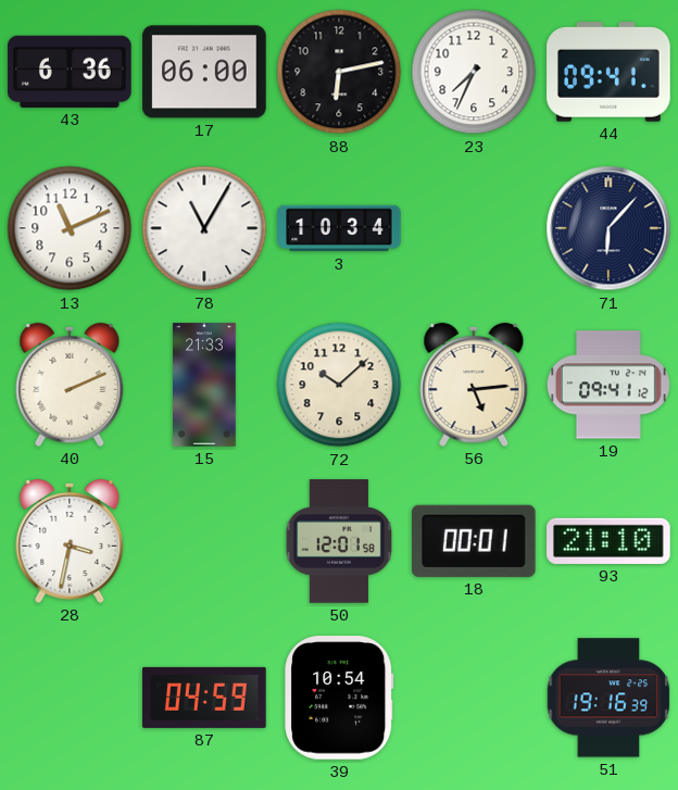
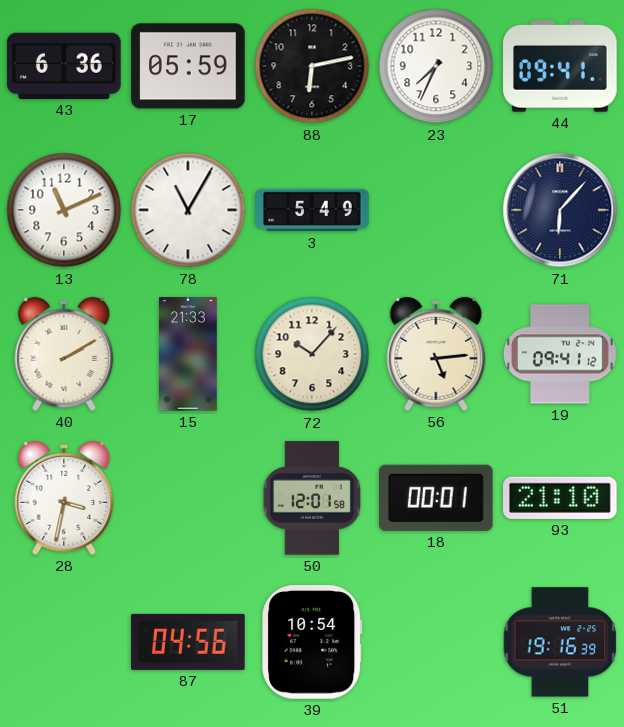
17: 06:00 -> 05:59 (188, 66)
3: 10:34 -> 5:49 (312, 210)
40: 2:11 -> 2:10 (64, 354)
72: 10:08 -> 10:07 (312, 354)
87: 04:59 -> 04:56 (188, 642)
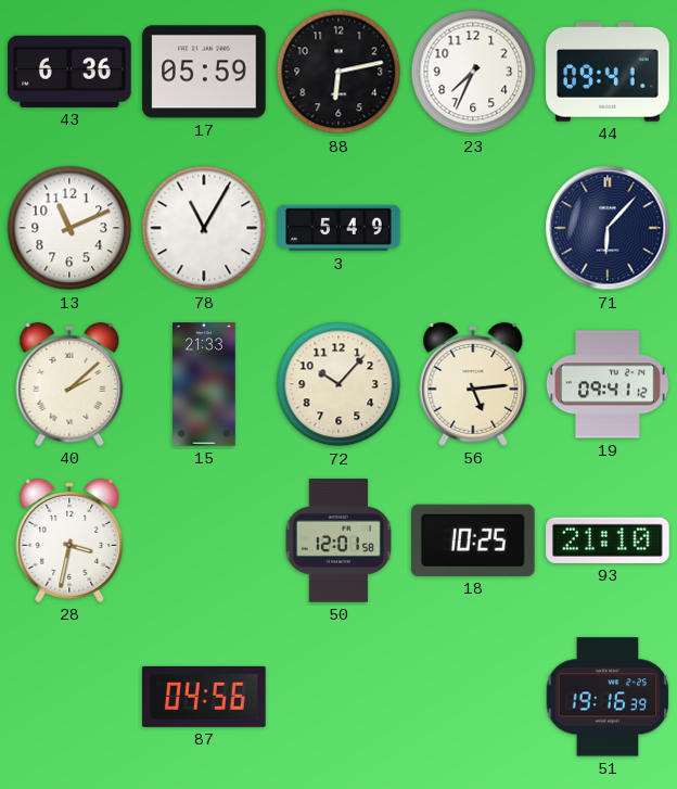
40: 2:10 -> 2:08 (69, 384)
18: 00:01 -> 10:25 (474, 540)
39: 10:54 -> none (312, 642)
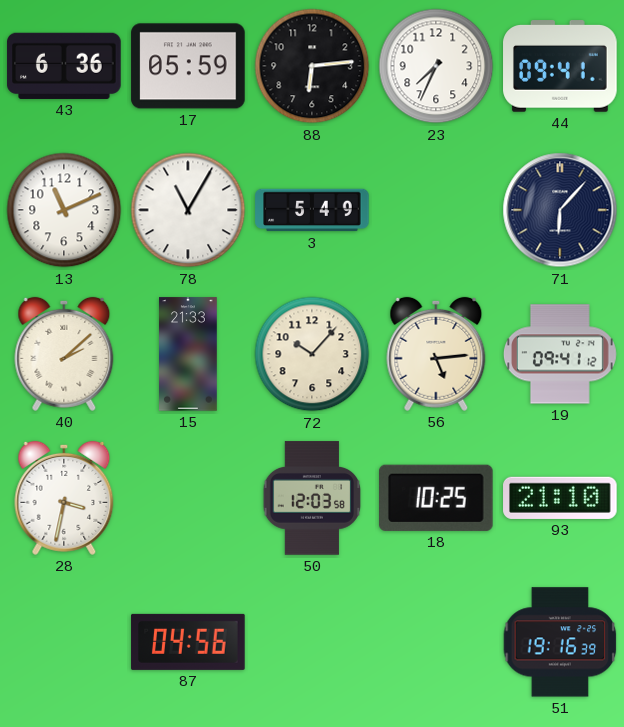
88: 6:13 -> 6:14 (312, 66)
50: 12:01 -> 12:03 (312, 498)
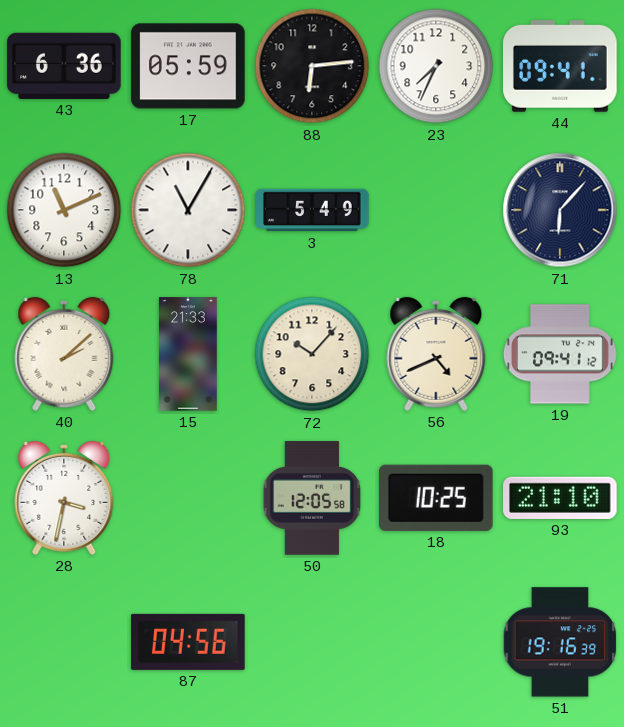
56: 5:14 -> 4:41 (436, 354)
50: 12:03 -> 12:05 (312, 498)
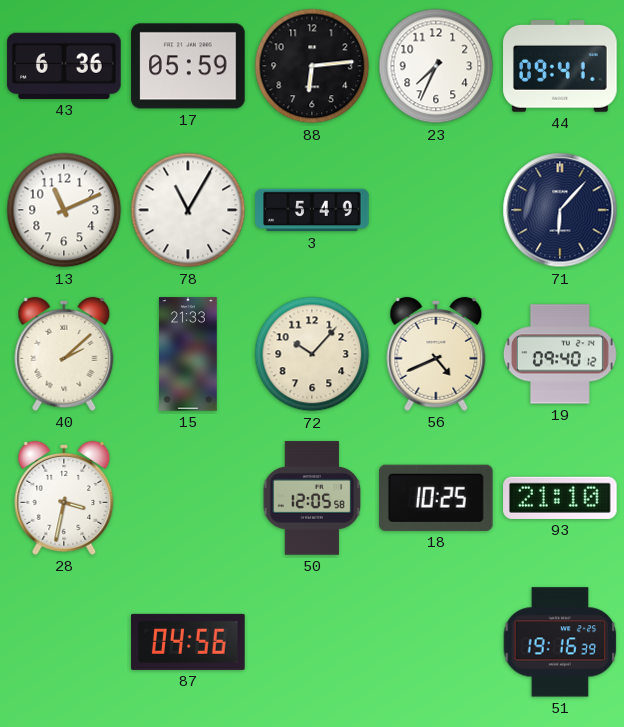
19: 09:41 -> 09:40 (560, 354)
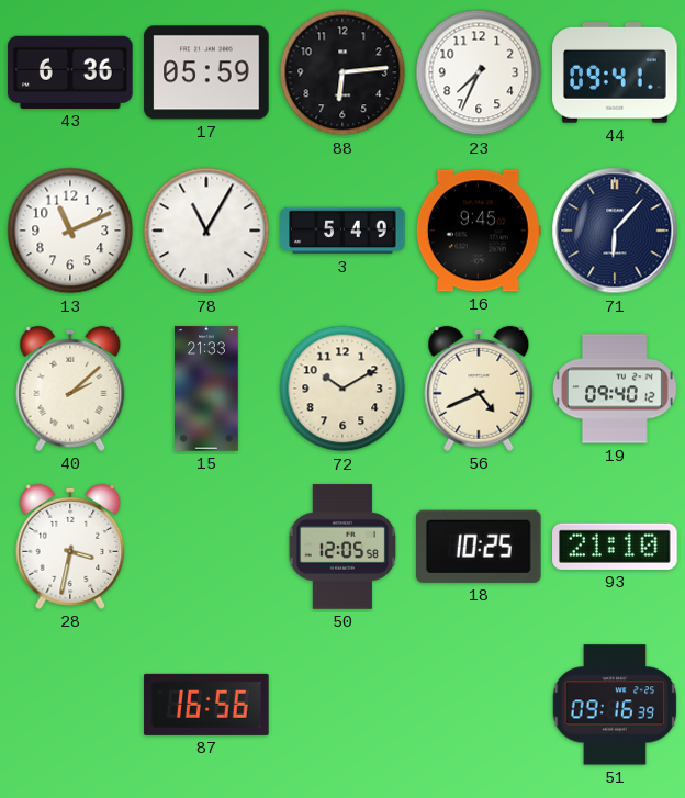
16: none -> 9:45 (479, 231)
72: 10:07 -> 10:10 (343, 389)
87: 04:56 -> 16:56 (206, 705)
51: 19:16 -> 09:16 (615, 705)
